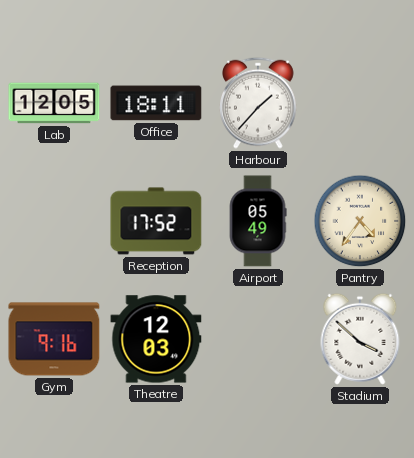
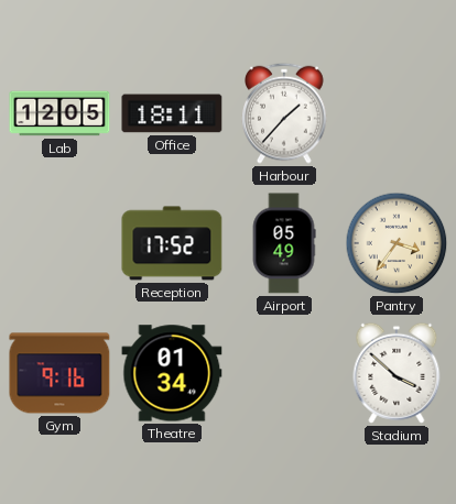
Pantry: 4:36 -> 3:36 (397, 243)
Theatre: 12:03 -> 01:34 (172, 373)
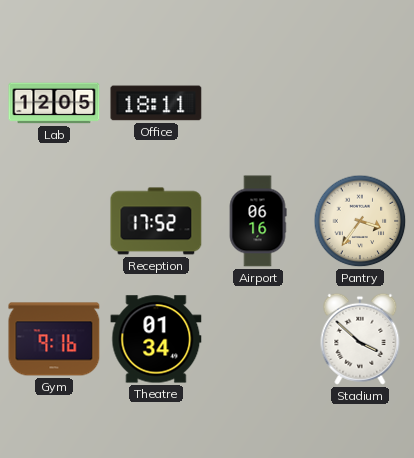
Harbour: 1:37 -> none (285, 113)
Airport: 05:49 -> 06:16 (258, 221)
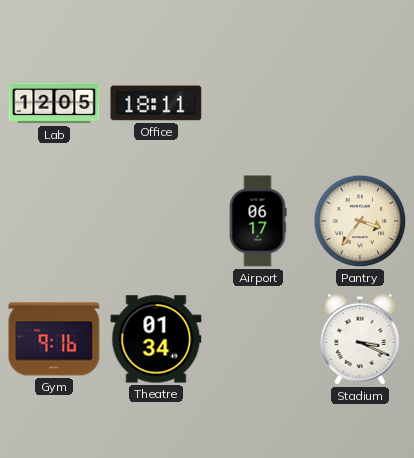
Reception: 17:52 -> none (156, 221)
Airport: 06:16 -> 06:17 (258, 221)
Stadium: 3:52 -> 3:19 (360, 339)
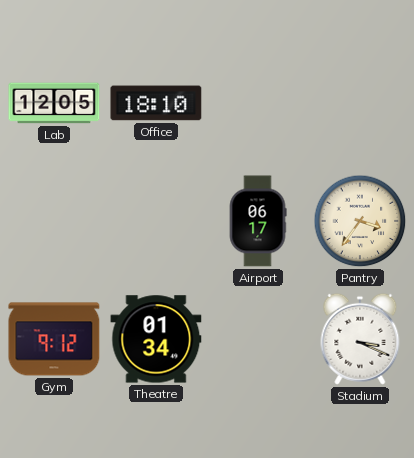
Office: 18:11 -> 18:10 (156, 103)
Gym: 9:16 -> 9:12 (54, 339)
